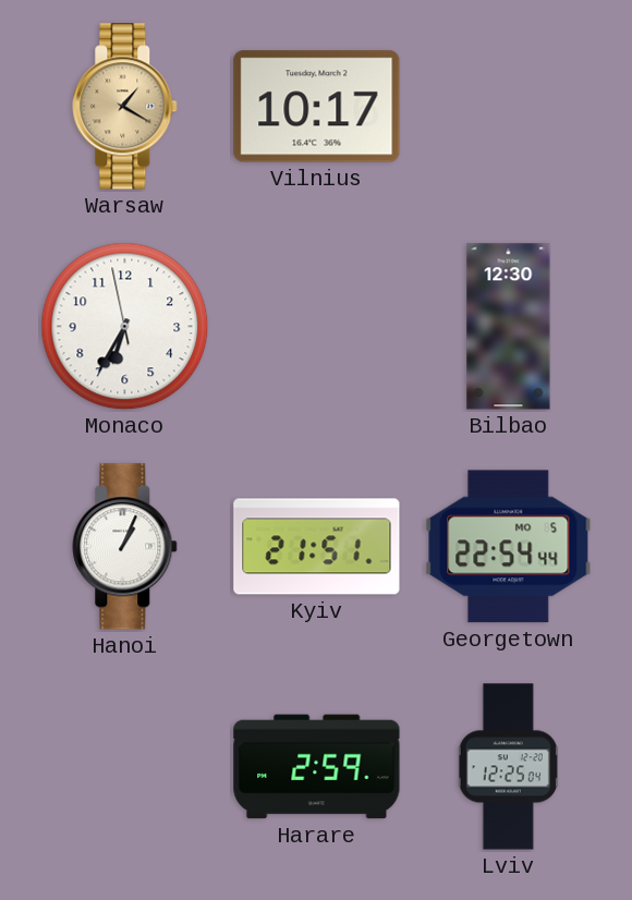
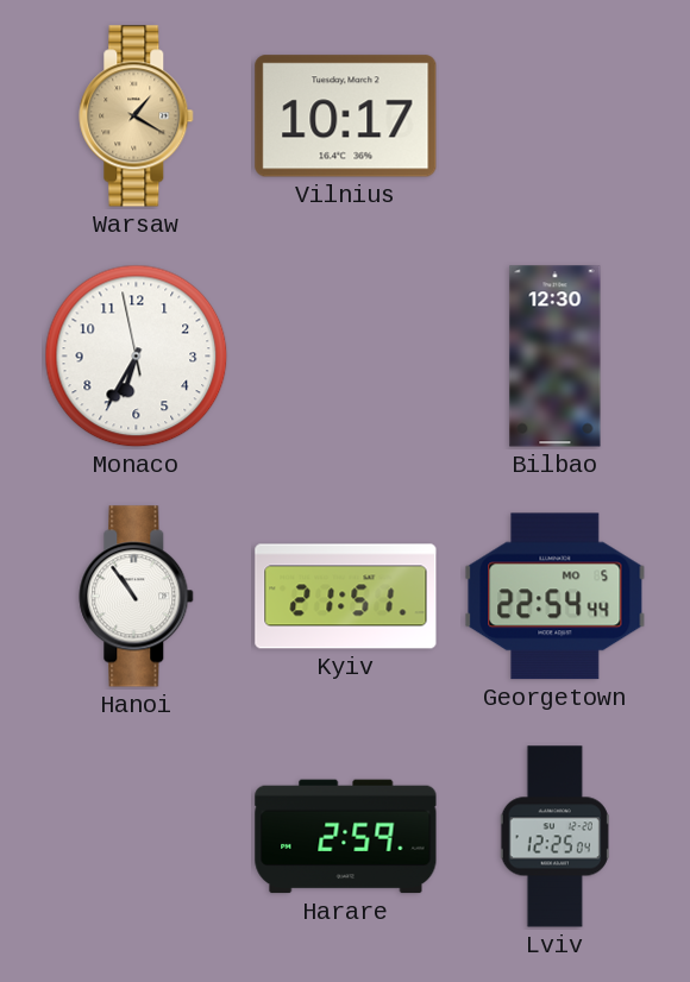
Hanoi: 1:04 -> 10:54 (137, 597)
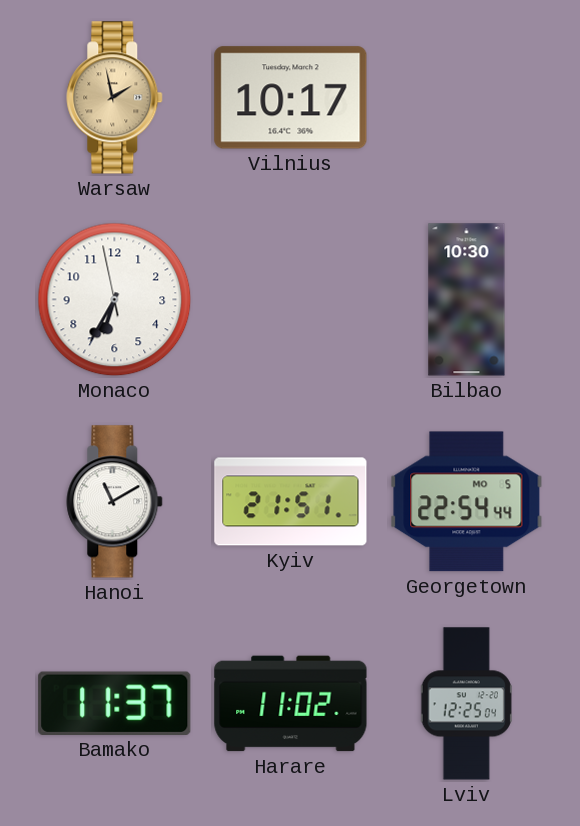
Warsaw: 1:20 -> 1:58 (115, 98)
Bilbao: 12:30 -> 10:30 (467, 300)
Hanoi: 10:54 -> 11:10 (115, 502)
Bamako: none -> 11:37 (115, 703)
Harare: 2:59 -> 11:02 (291, 704)
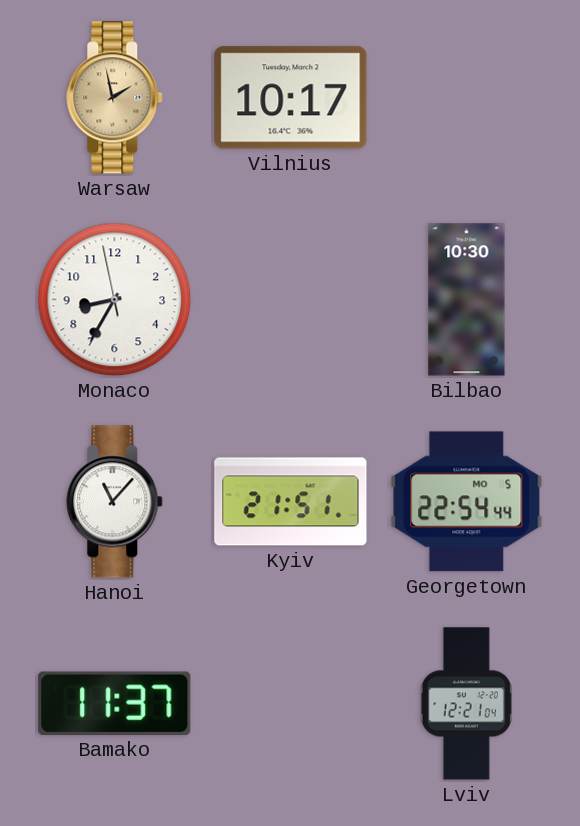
Monaco: 6:34 -> 8:34 (115, 300)
Hanoi: 11:10 -> 11:07 (115, 502)
Harare: 11:02 -> none (291, 704)
Lviv: 12:25 -> 12:21 (466, 704)
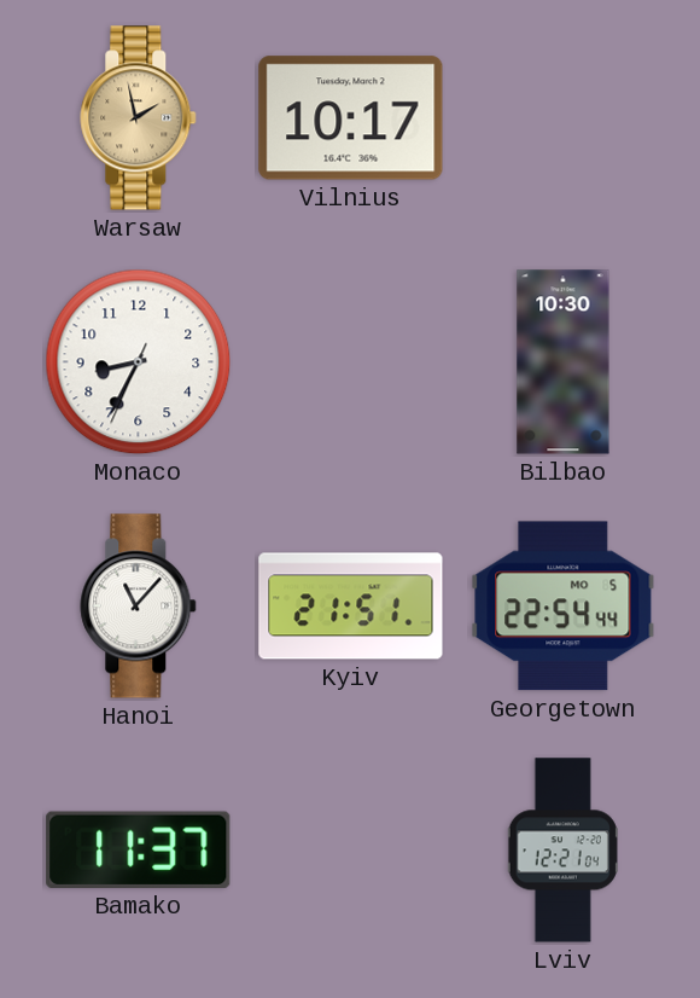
Monaco: 8:34:58 -> 8:34:34 (139, 362)
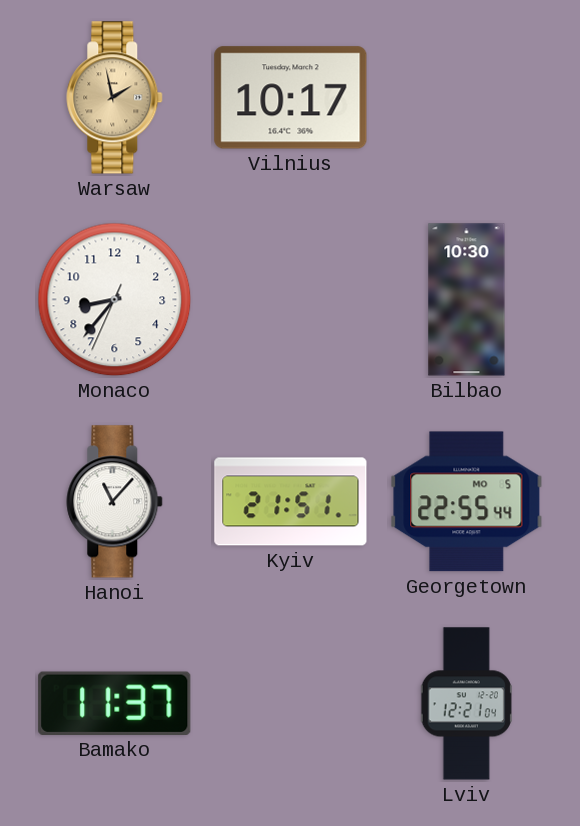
Monaco: 8:34 -> 8:36 (115, 300)
Georgetown: 22:54 -> 22:55 (467, 502)
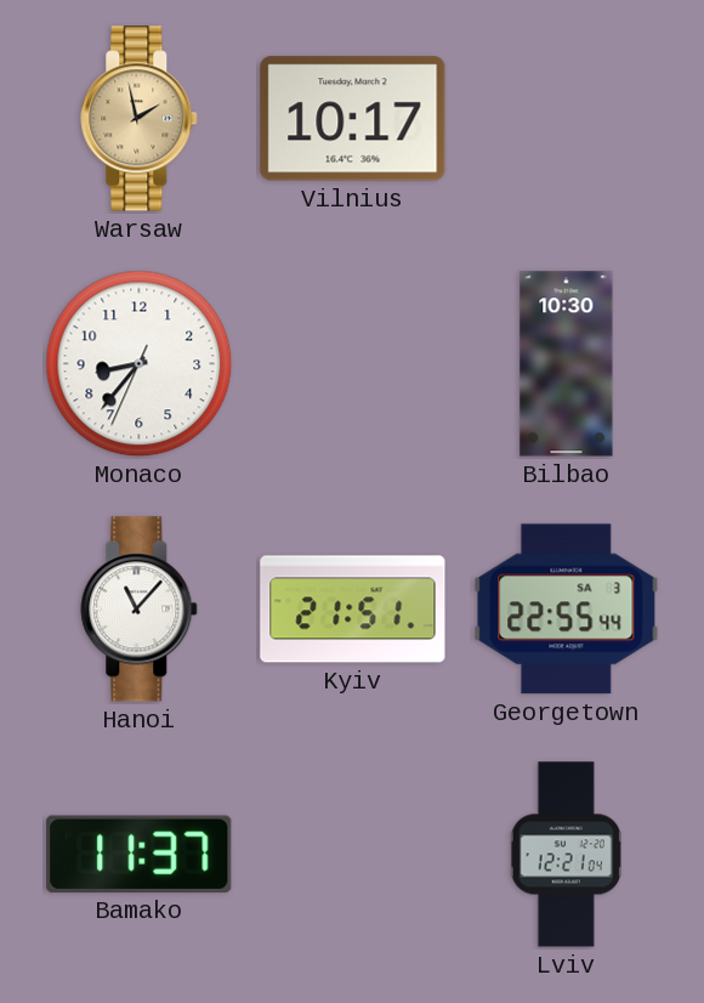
Georgetown date: MO 5 -> SA 3 (567, 610)
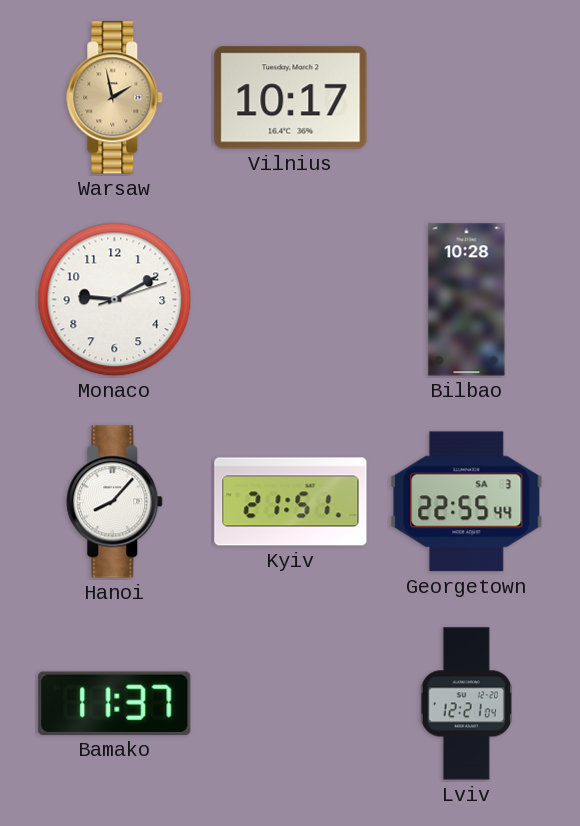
Monaco: 8:36 -> 9:10 (115, 300)
Bilbao: 10:30 -> 10:28 (467, 300)
Hanoi: 11:07 -> 8:07 (115, 502)
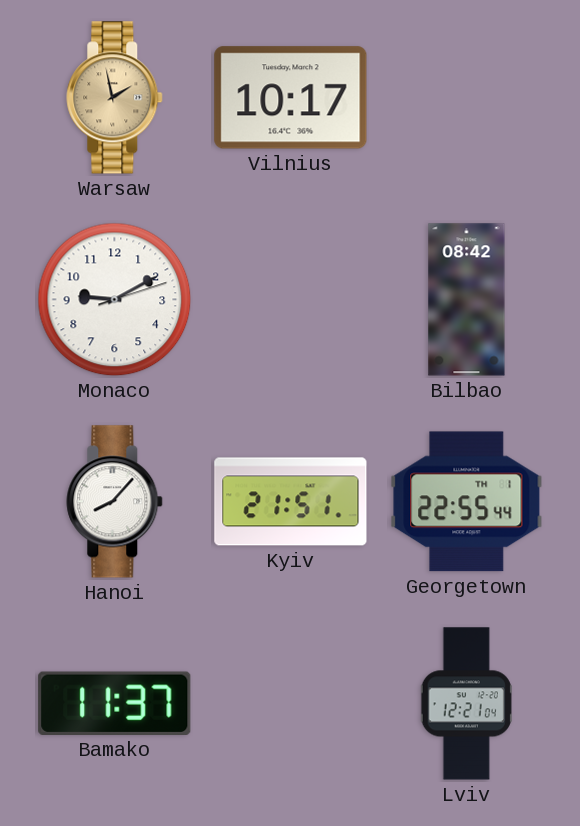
Bilbao: 10:28 -> 08:42 (467, 300)
Georgetown date: SA 3 -> TH 1 (467, 502)
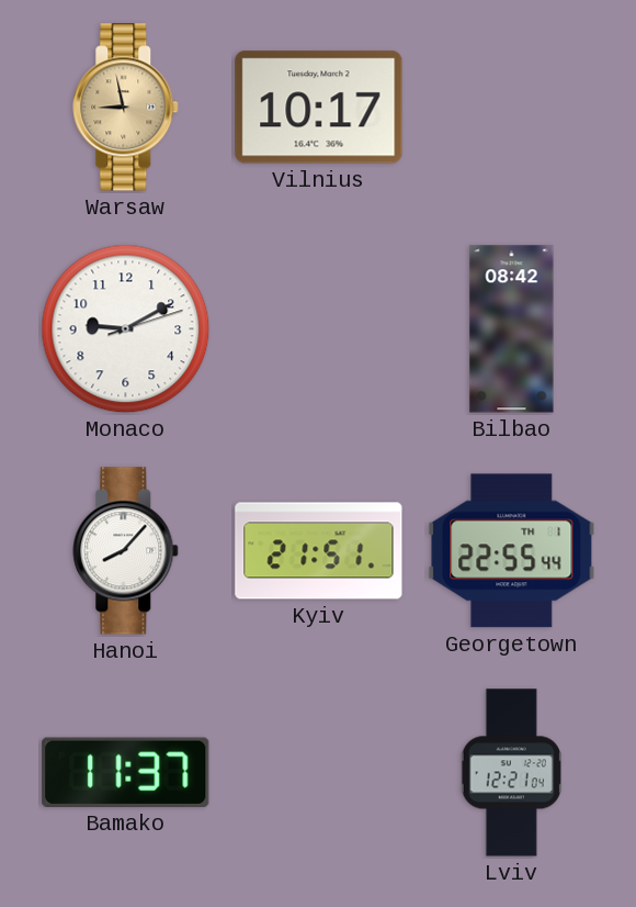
Warsaw: 1:58 -> 8:58 (126, 108)
